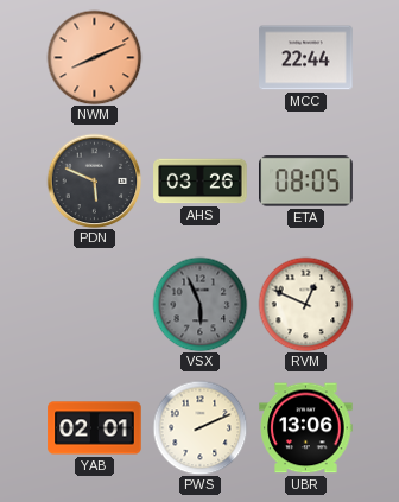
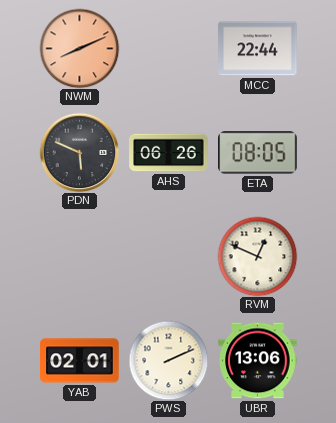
AHS: 03:26 -> 06:26 (169, 153)
VSX: 5:56 -> none (199, 304)
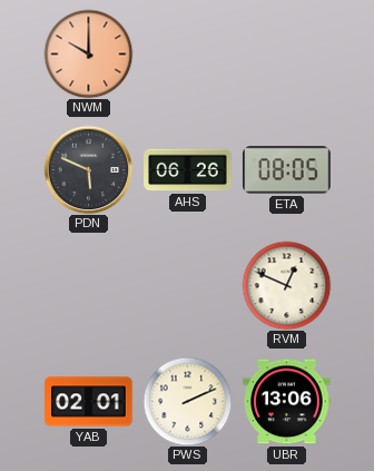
NWM: 8:11 -> 10:00 (88, 53)
MCC: 22:44 -> none (258, 49)
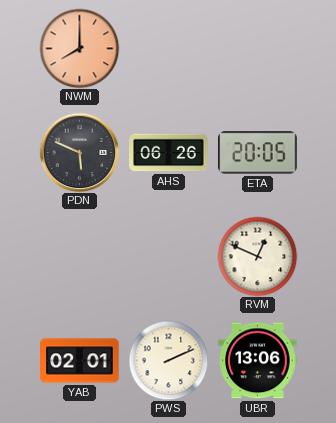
NWM: 10:00 -> 8:00 (79, 48)
ETA: 08:05 -> 20:05 (258, 153)
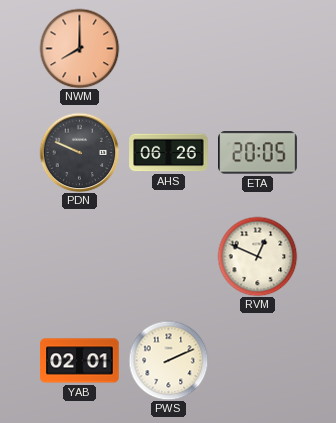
PDN: 5:49 -> 9:49 (79, 152)
UBR: 13:06 -> none (258, 361)
